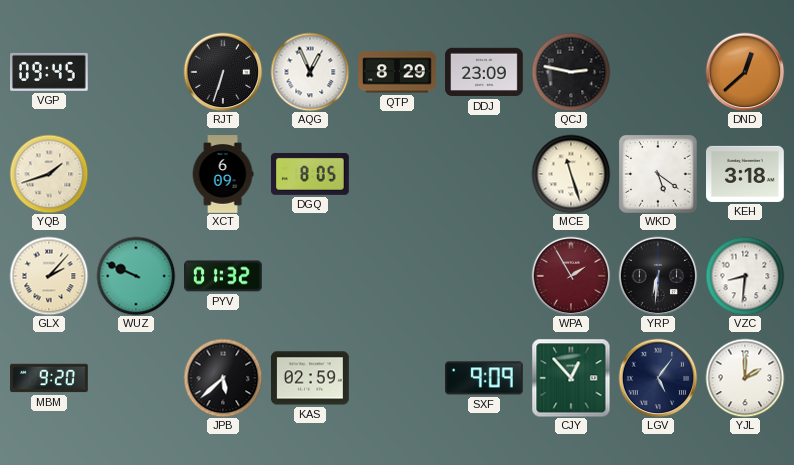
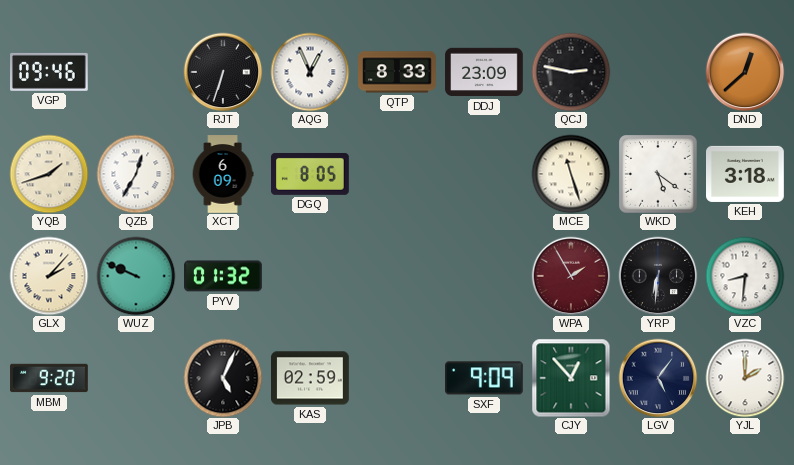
VGP: 09:45 -> 09:46 (50, 72)
QTP: 8:29 -> 8:33 (397, 72)
QZB: none -> 12:35 (136, 174)
JPB: 5:38 -> 5:04 (223, 378)
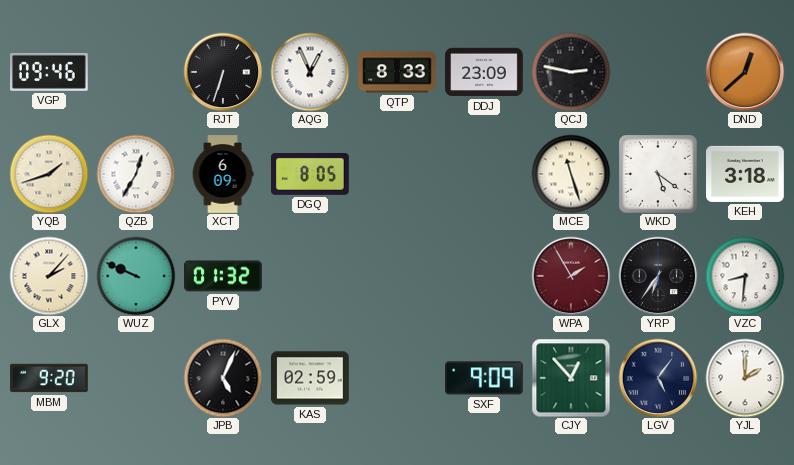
YRP: 6:31 -> 6:36 (658, 276)
